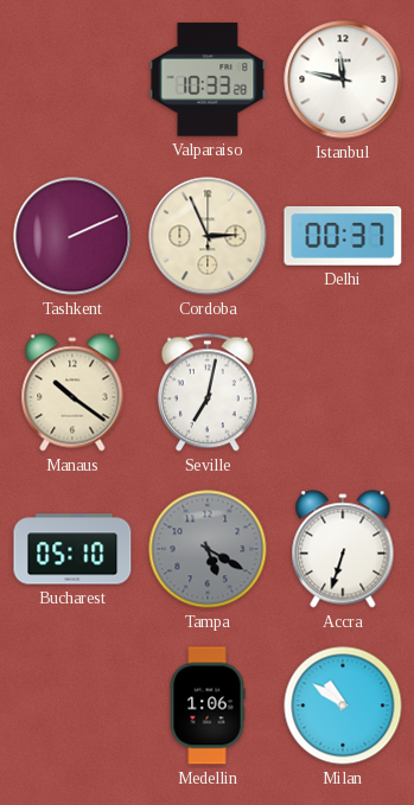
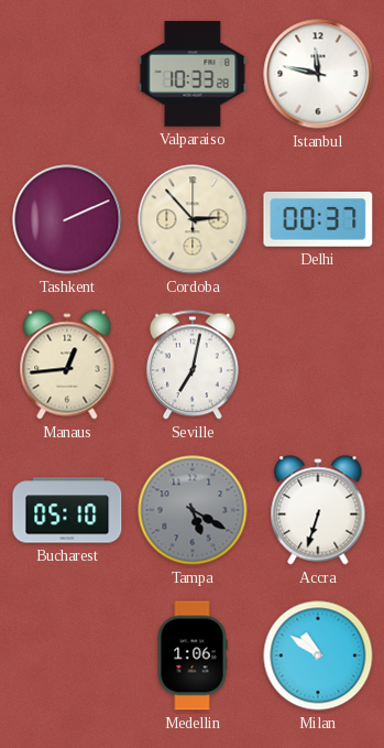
Cordoba: 2:56 -> 2:53 (193, 219)
Manaus: 10:21 -> 12:44 (67, 365)
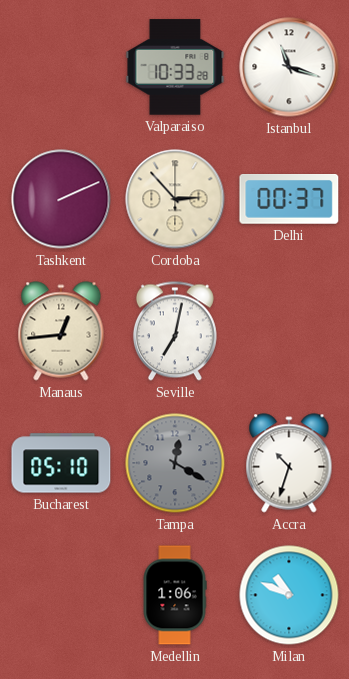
Istanbul: 11:47 -> 11:18 (289, 67)
Tampa: 5:20 -> 12:20 (175, 463)
Accra: 6:33 -> 10:33 (289, 463)
Milan: 10:51 -> 10:49 (289, 595)
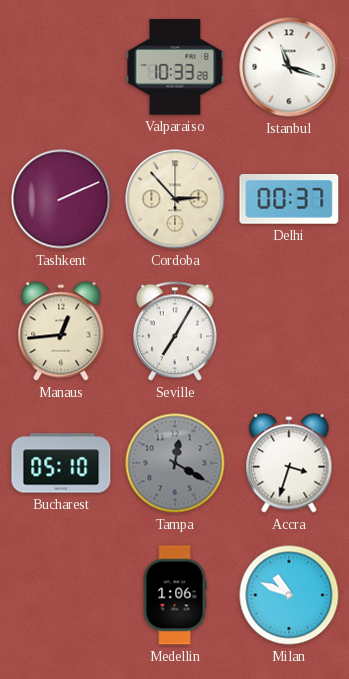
Seville: 7:02 -> 7:05 (175, 331)
Accra: 10:33 -> 3:33 (289, 463)
